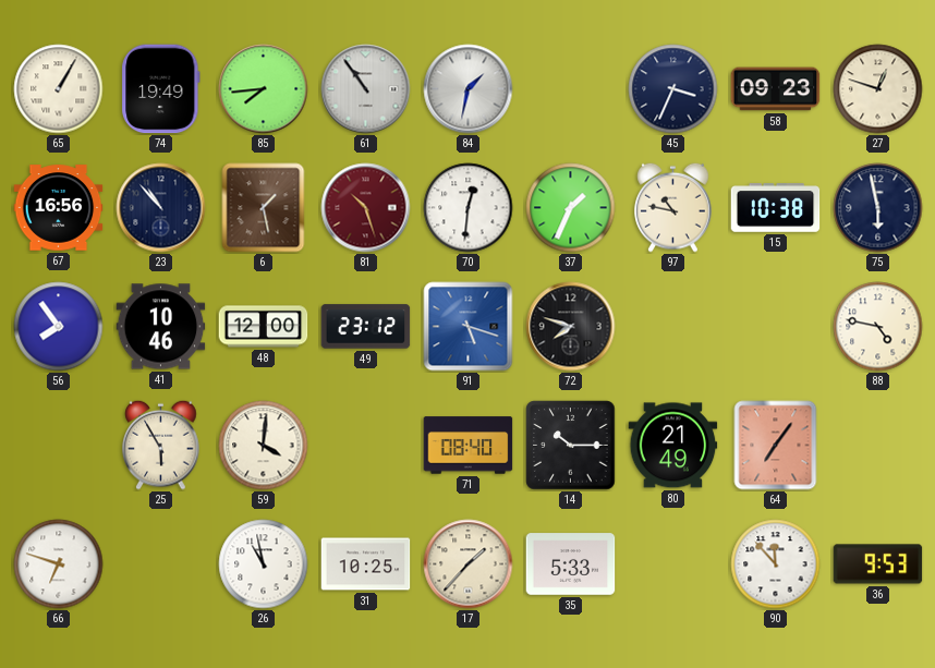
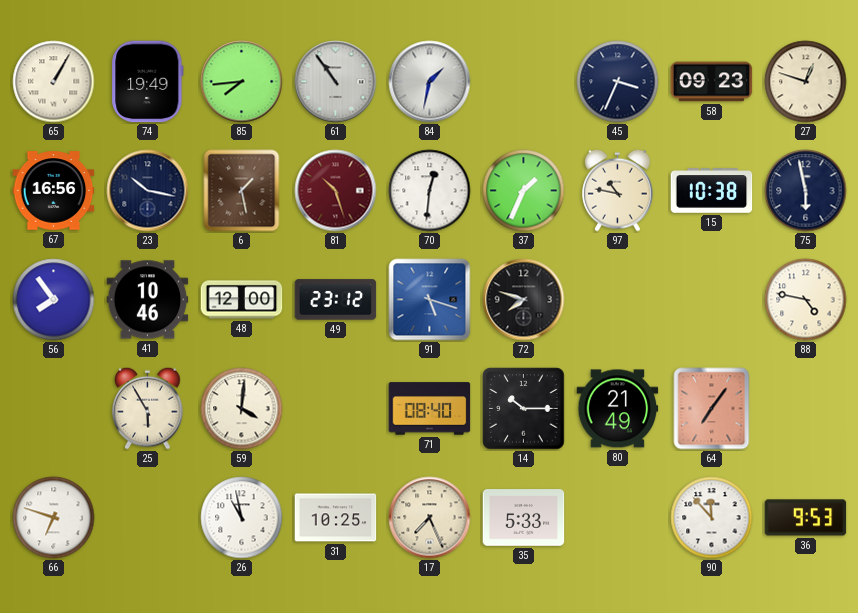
23: 10:53 -> 10:17 (148, 191)
17: 1:37 -> 7:26 (430, 518)
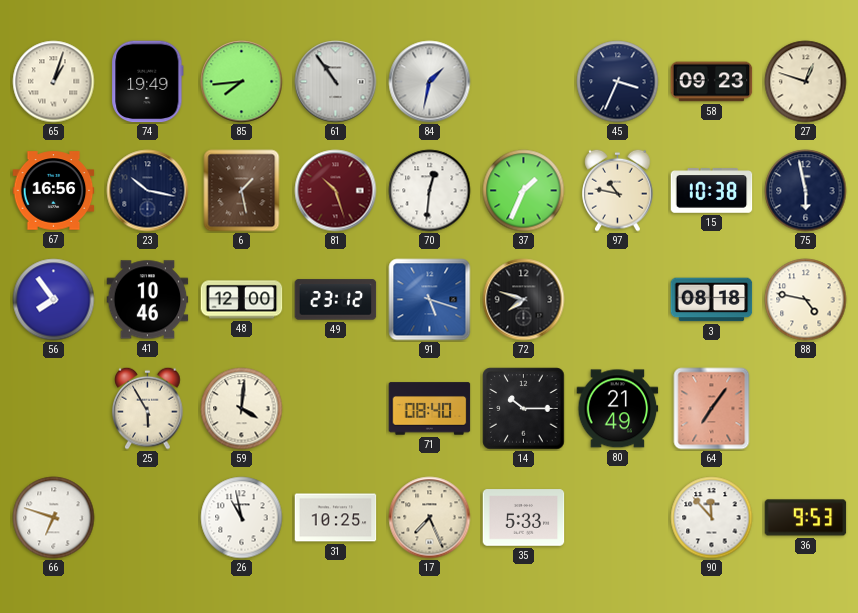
65: 1:05 -> 1:03 (54, 82)
3: none -> 08:18 (712, 300)
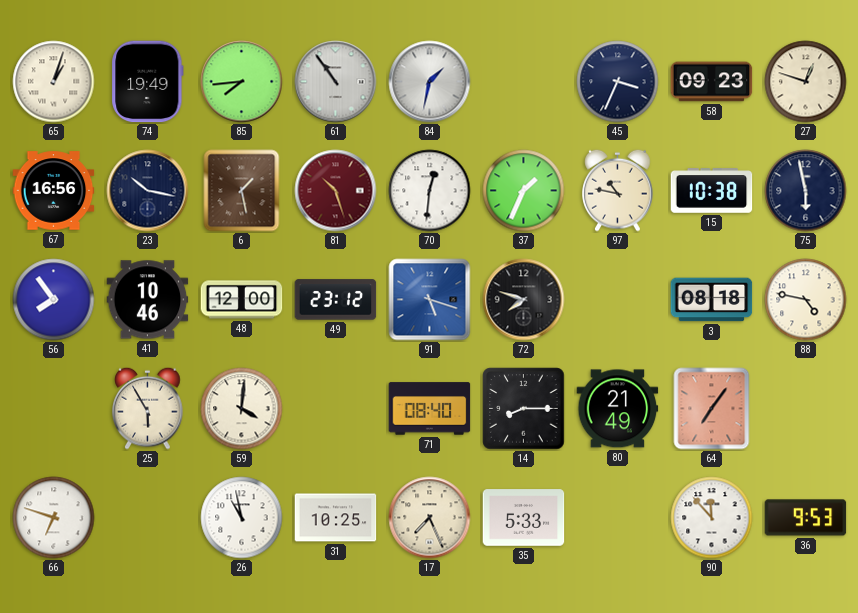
14: 10:15 -> 8:15 (524, 409)
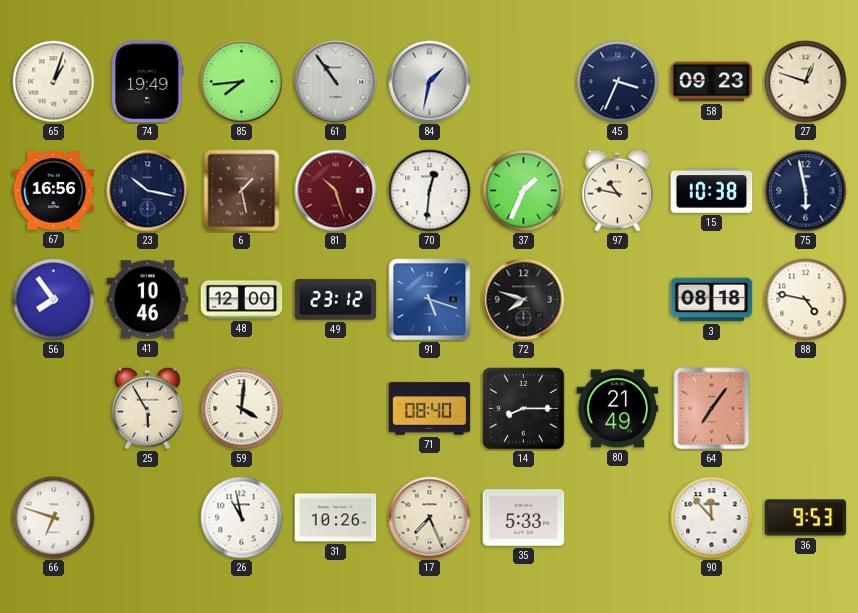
31: 10:25 -> 10:26 (336, 518)
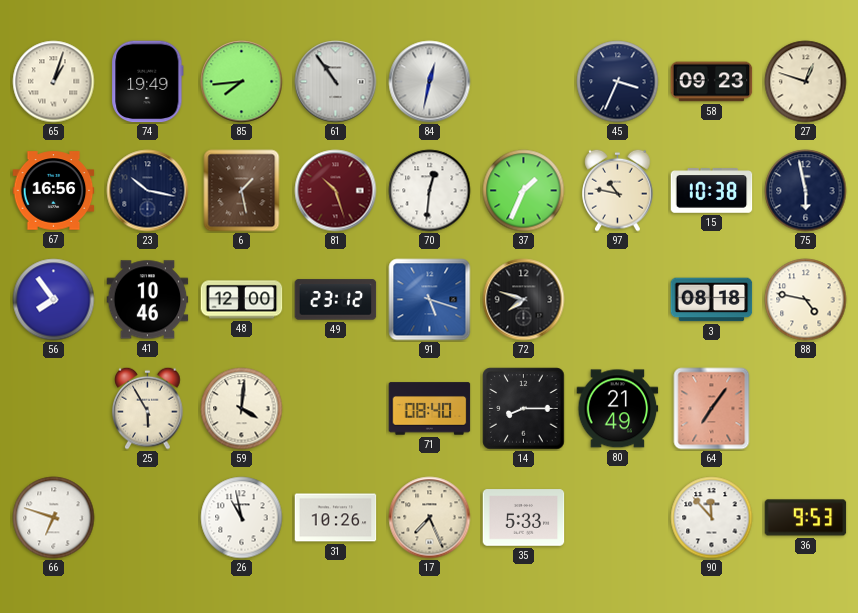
84: 1:32 -> 12:32 (430, 82)
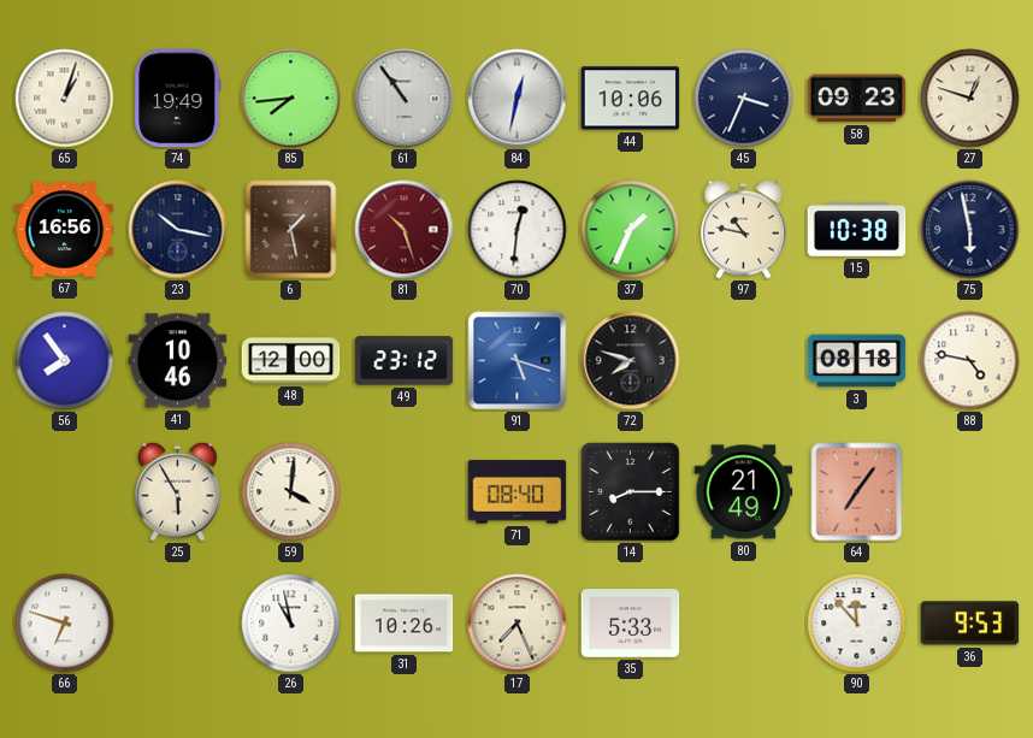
44: none -> 10:06 (631, 99)
